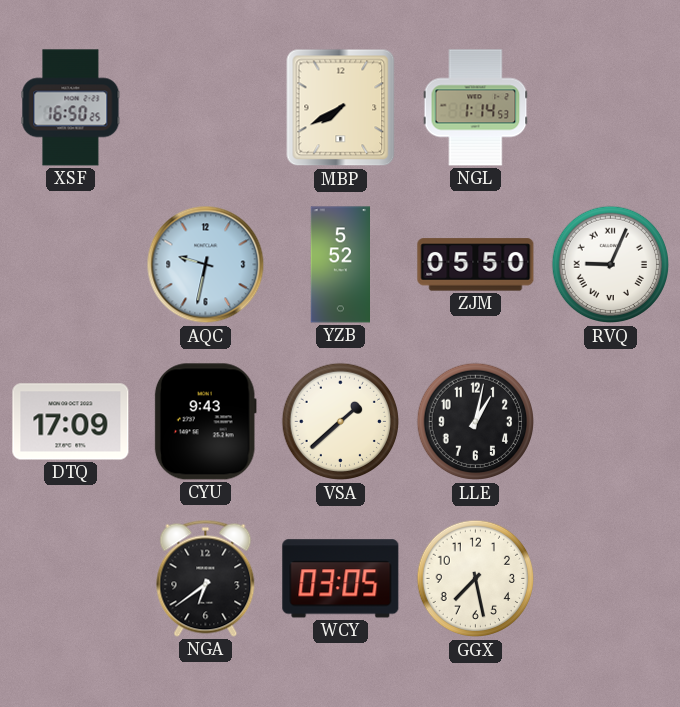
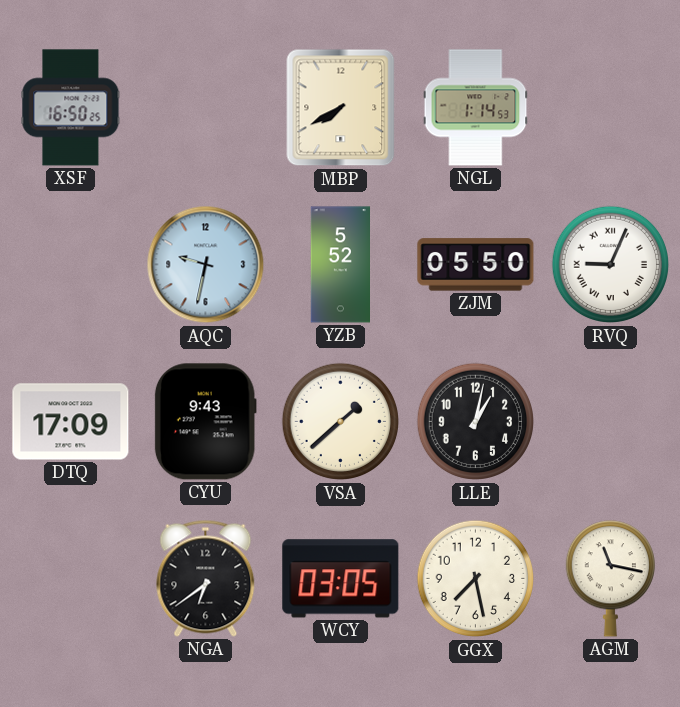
AGM: none -> 11:17 (610, 579)
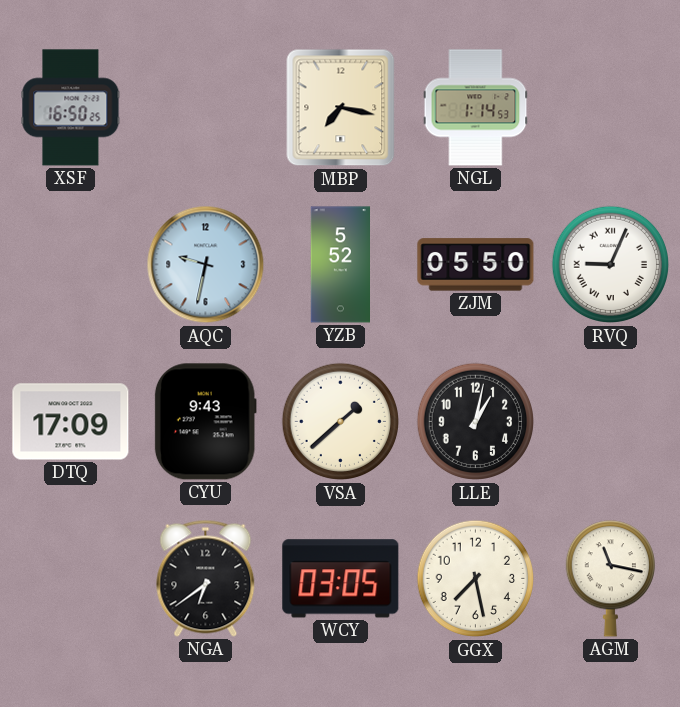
MBP: 7:40 -> 7:17 (341, 108)
